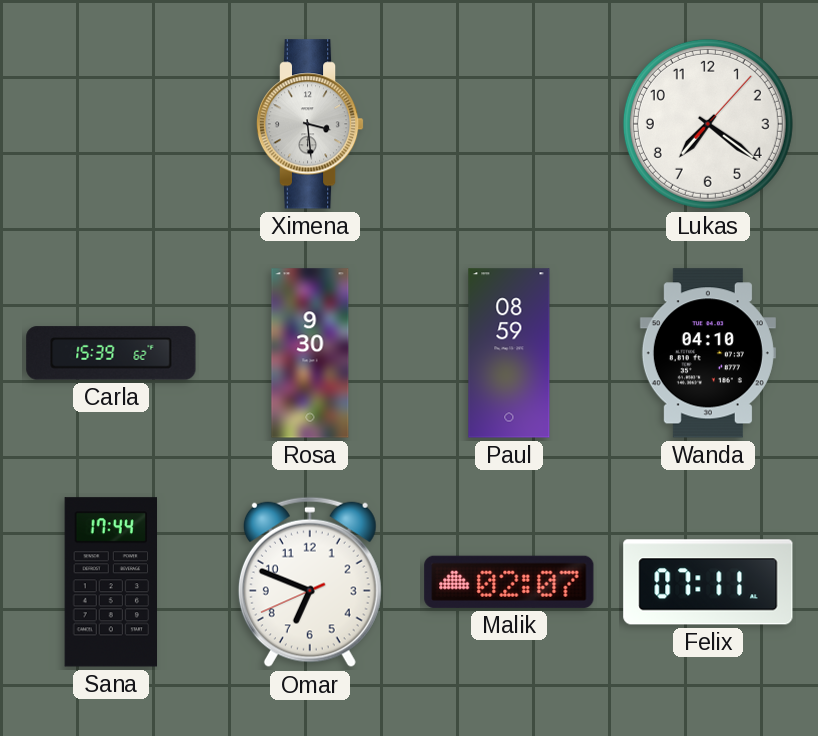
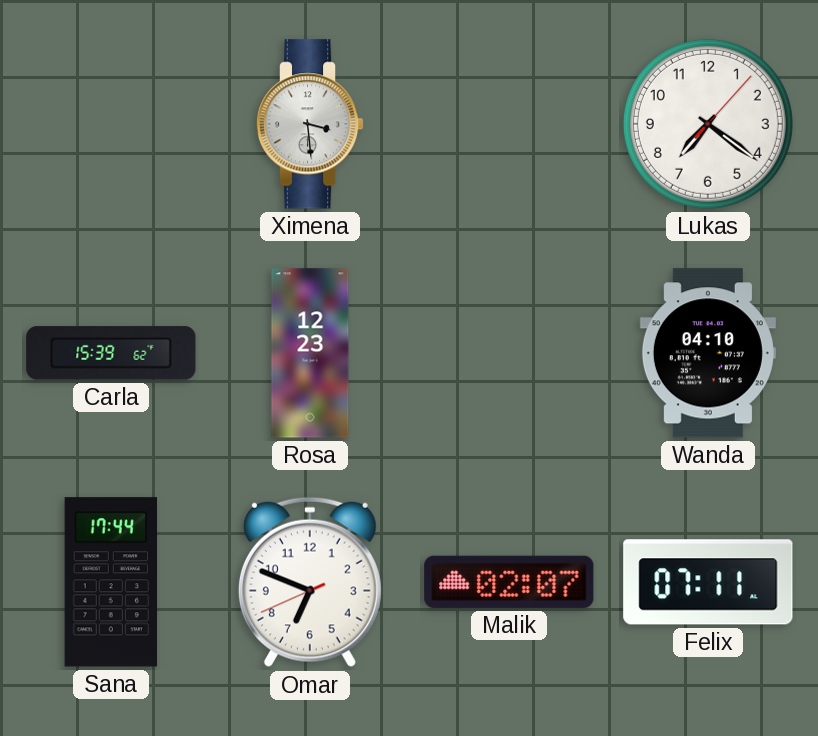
Rosa: 9:30 -> 12:23 (310, 353)
Paul: 08:59 -> none (509, 353)
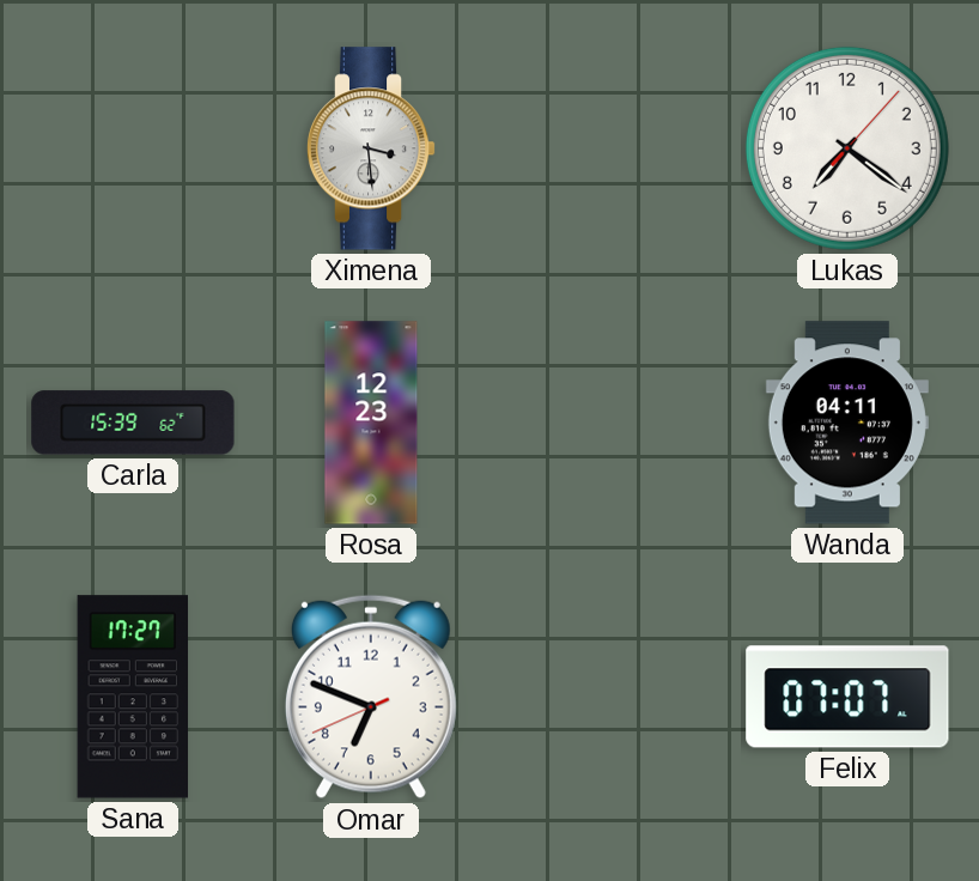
Wanda: 04:10 -> 04:11 (847, 423)
Sana: 17:44 -> 17:27 (132, 697)
Malik: 02:07 -> none (509, 582)
Felix: 07:11 -> 07:07 (847, 697)
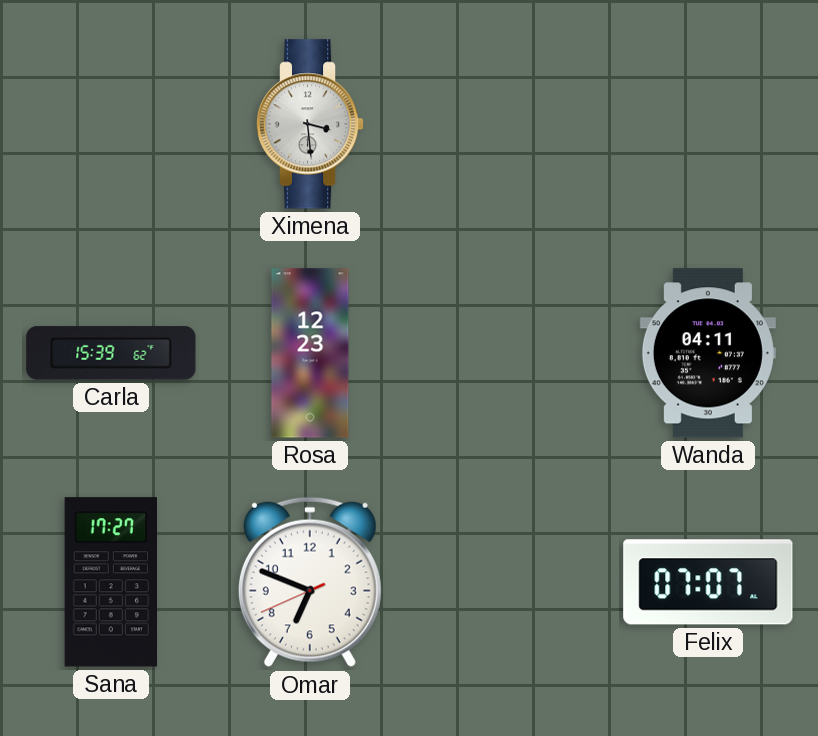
Lukas: 7:21 -> none (847, 148)
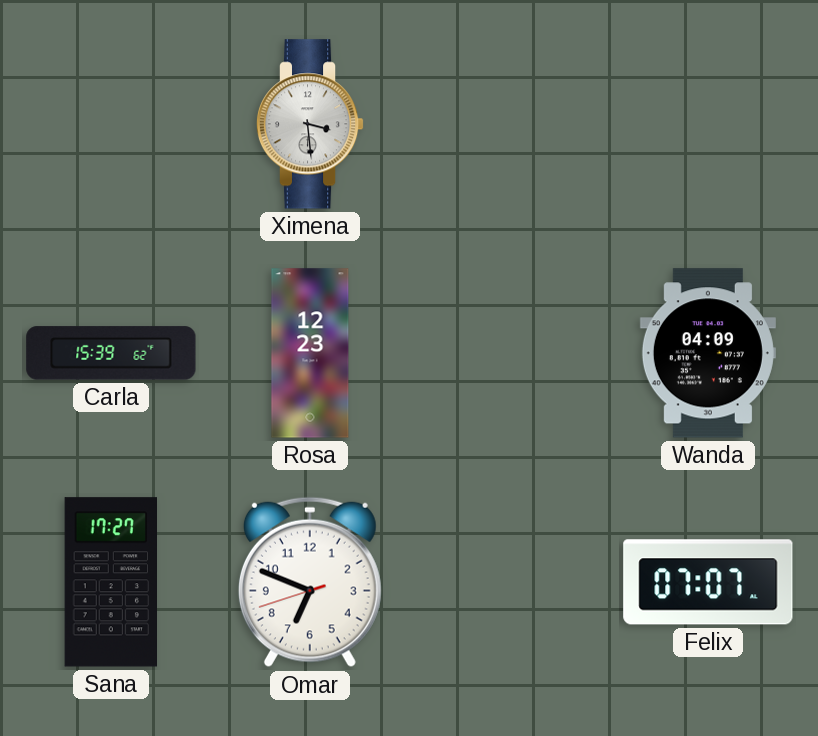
Wanda: 04:11 -> 04:09 (708, 353)
Omar: 6:48:41 -> 6:48:42 (310, 582)
